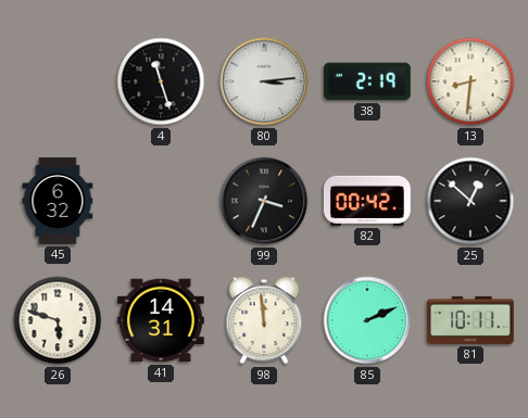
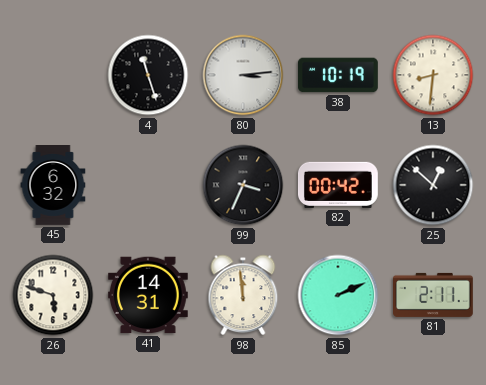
38: 2:19 -> 10:19 (339, 75)
81: 10:11 -> 2:11 (434, 295)
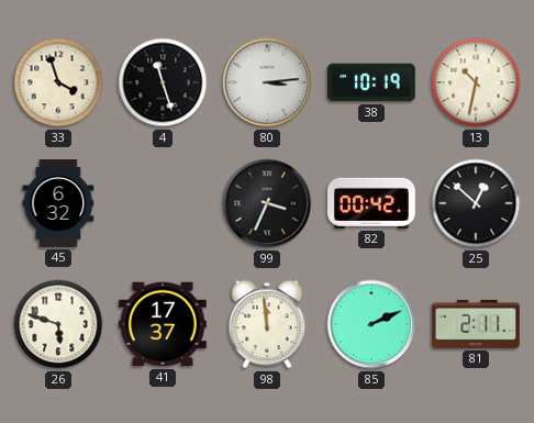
33: none -> 3:57 (58, 82)
13: 8:31 -> 10:32 (476, 82)
41: 14:31 -> 17:37 (163, 324)
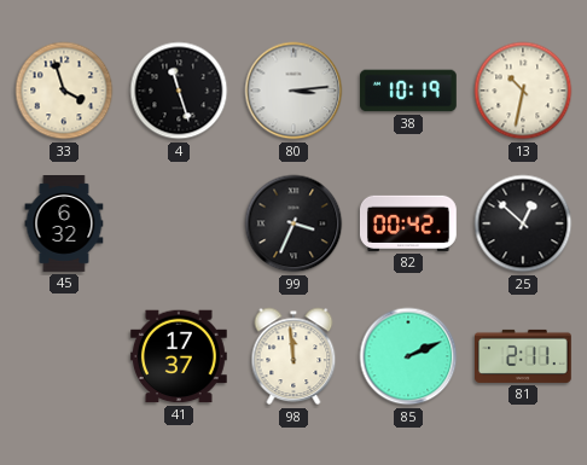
26: 5:48 -> none (58, 324)
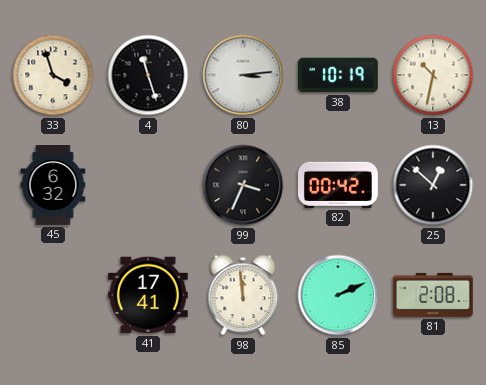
41: 17:37 -> 17:41 (148, 295)
81: 2:11 -> 2:08 (434, 295)
